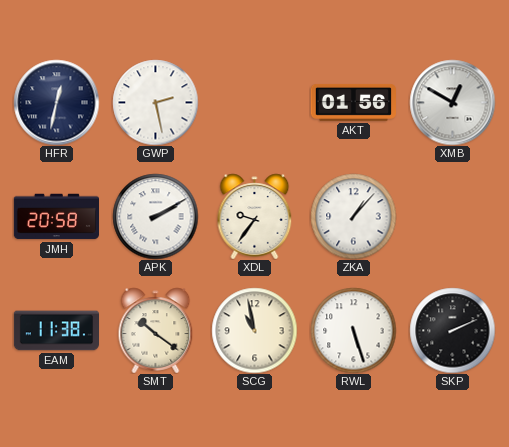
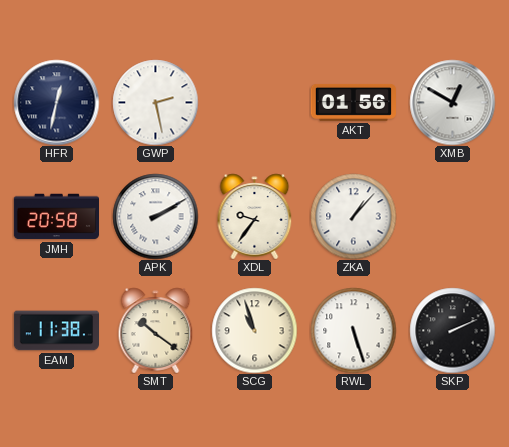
SCG: 10:58 -> 10:57 (254, 330)
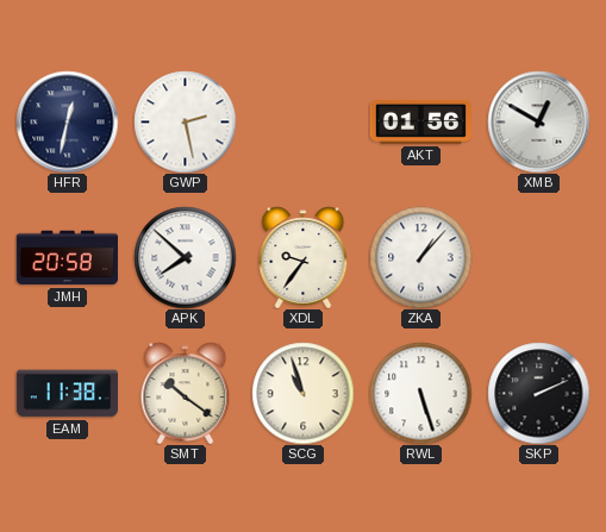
APK: 2:10 -> 7:52 (185, 257)
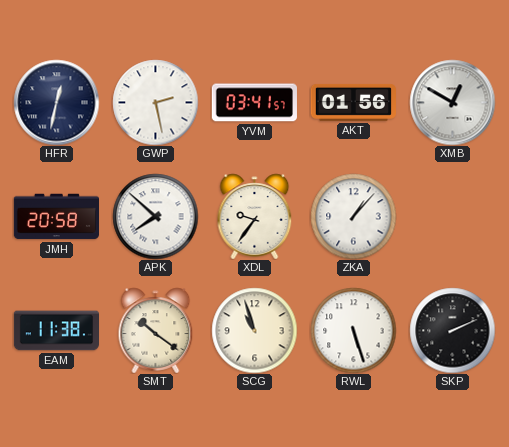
YVM: none -> 03:41 (254, 103)
